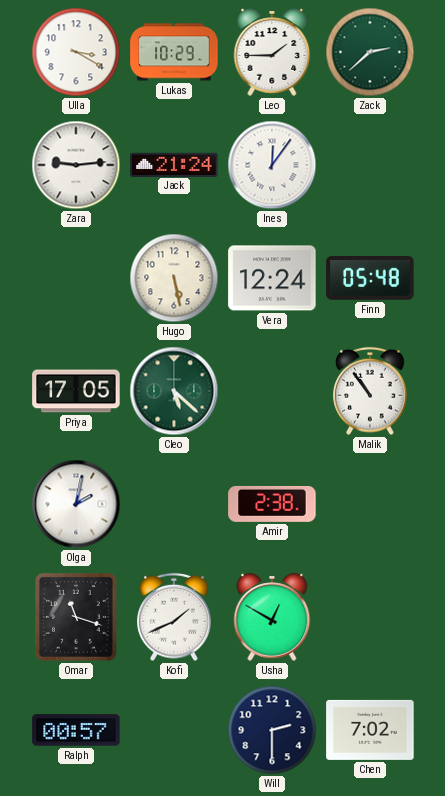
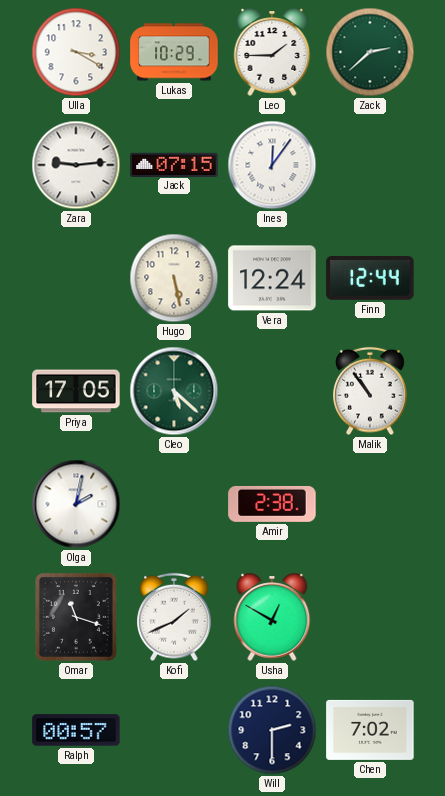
Jack: 21:24 -> 07:15 (174, 164)
Finn: 05:48 -> 12:44 (370, 279)
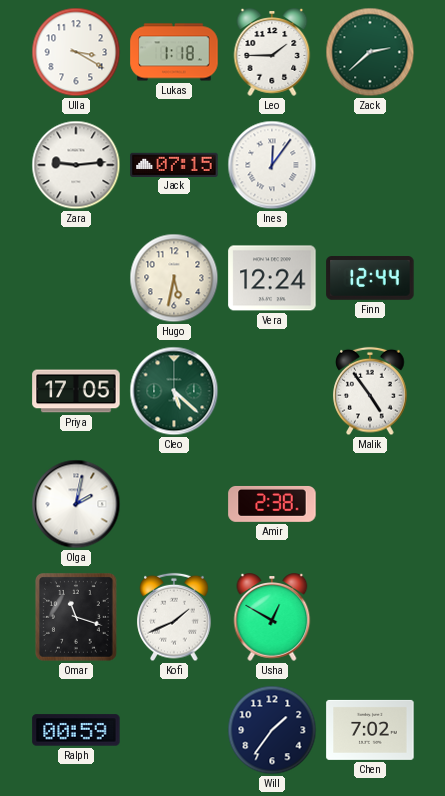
Lukas: 10:29 -> 1:18 (174, 52)
Hugo: 5:28 -> 5:32 (174, 278)
Malik: 10:54 -> 4:54 (370, 391)
Ralph: 00:57 -> 00:59 (76, 730)
Will: 2:30 -> 1:36 (272, 730)
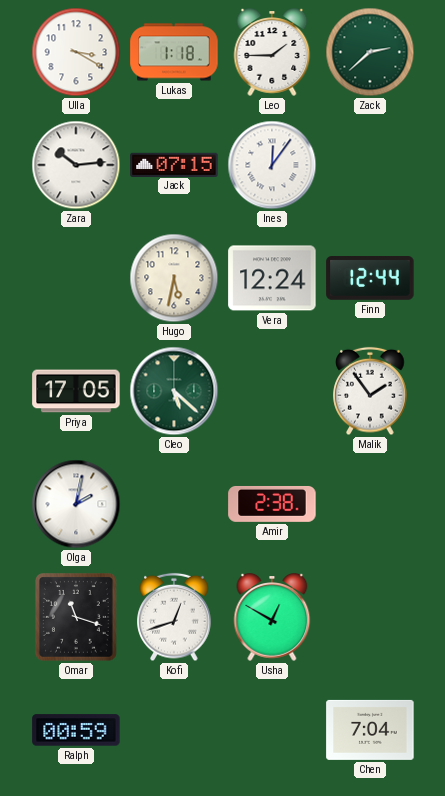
Zara: 9:14 -> 10:14 (76, 165)
Malik: 4:54 -> 1:54 (370, 391)
Kofi: 1:41 -> 12:42 (174, 617)
Will: 1:36 -> none (272, 730)
Chen: 7:02 -> 7:04 (370, 730)
